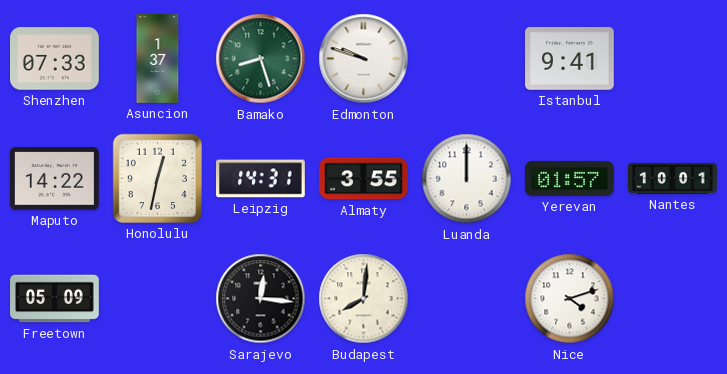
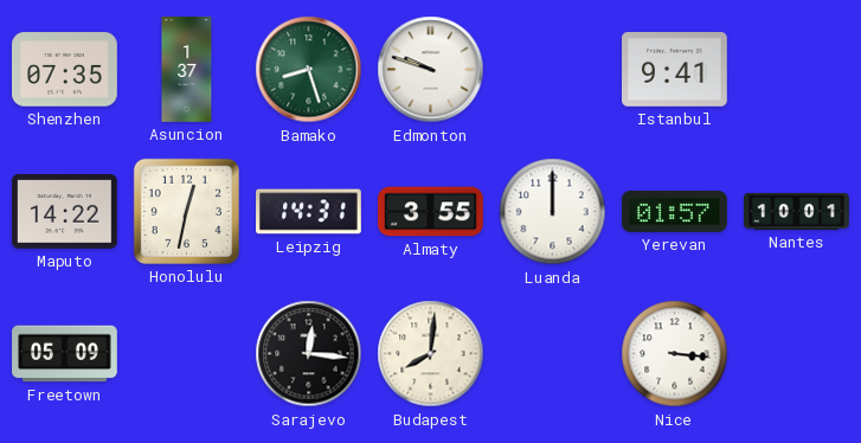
Shenzhen: 07:33 -> 07:35 (65, 70)
Nice: 4:12 -> 3:16 (675, 354)
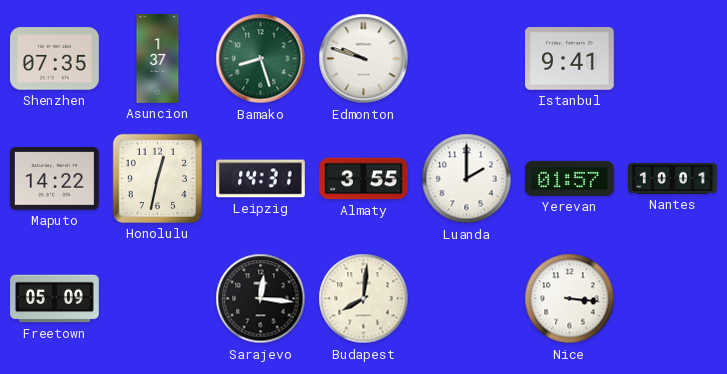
Luanda: 12:00 -> 2:00 (467, 179)
